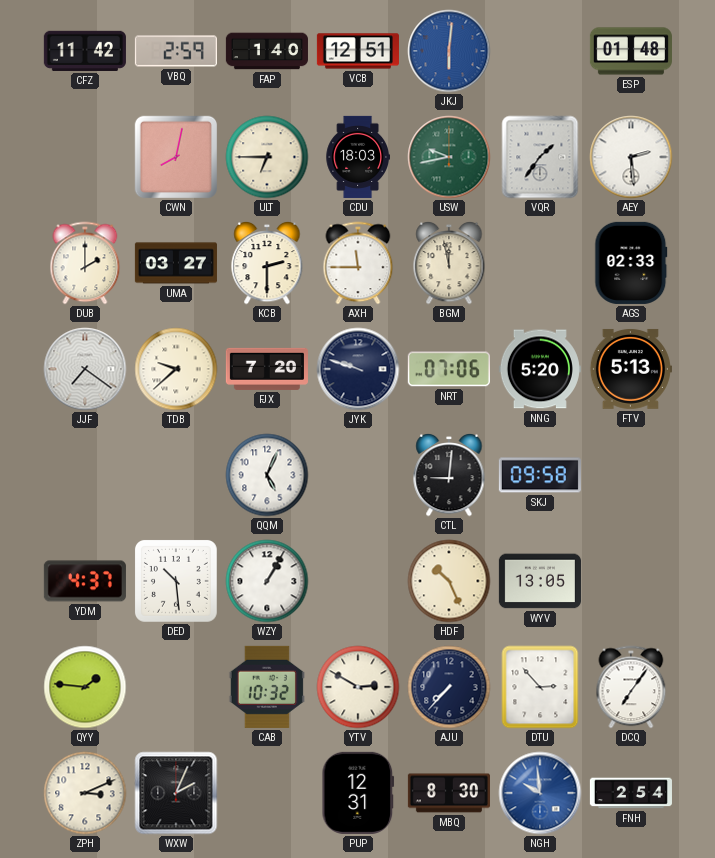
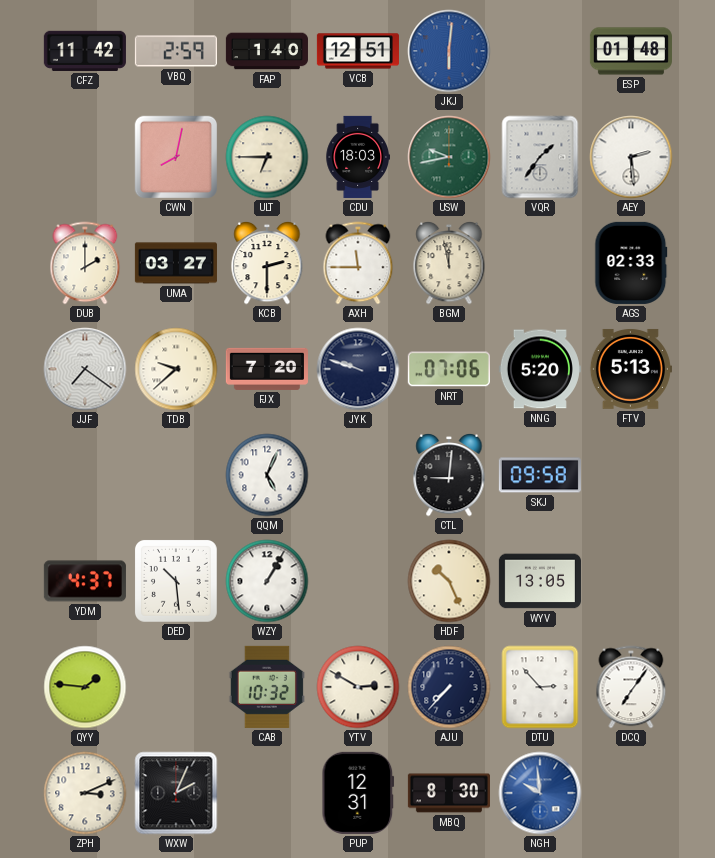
FNH: 2:54 -> none (631, 793)
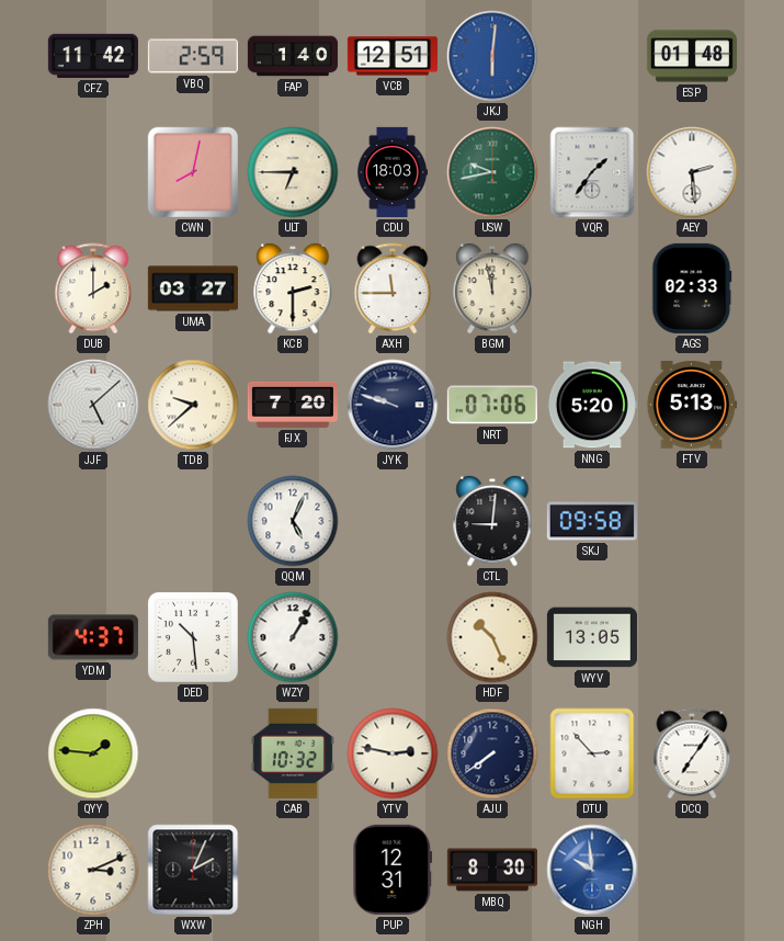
JJF: 7:21 -> 5:08 (93, 405)
YTV: 2:50 -> 2:47 (393, 753)
AJU: 7:37 -> 7:39 (492, 753)
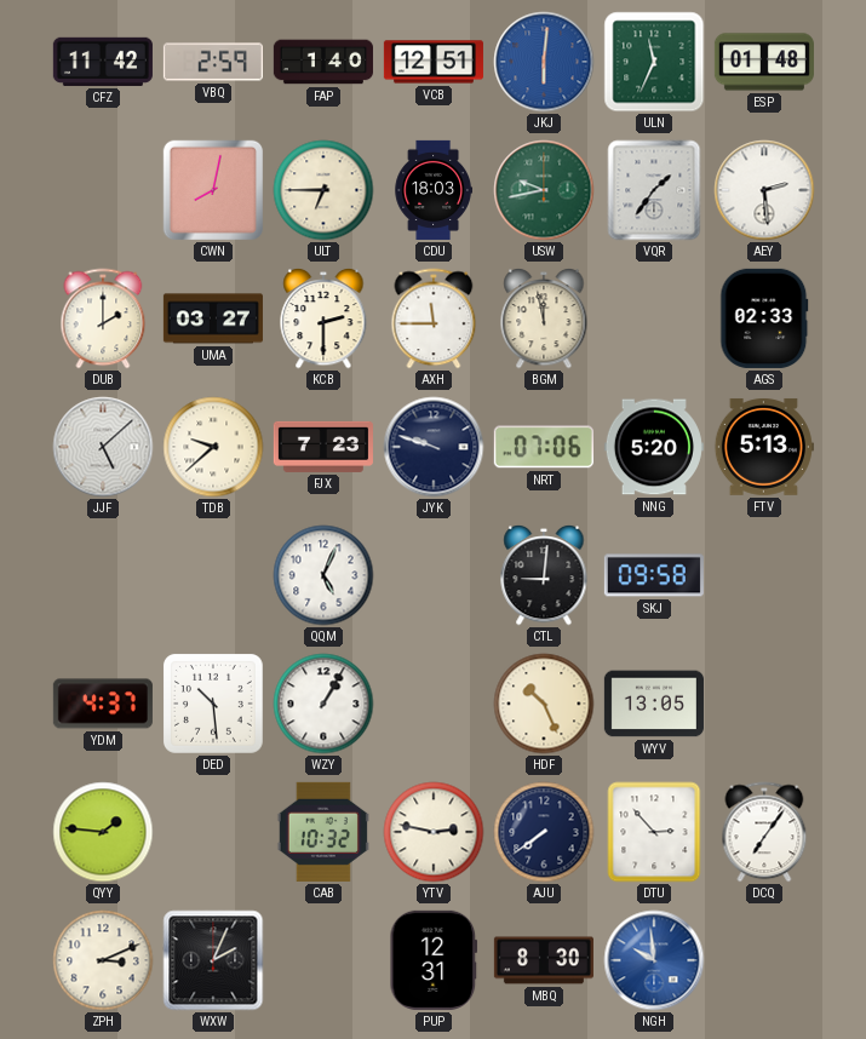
ULN: none -> 11:34 (654, 62)
FJX: 7:20 -> 7:23 (323, 447)
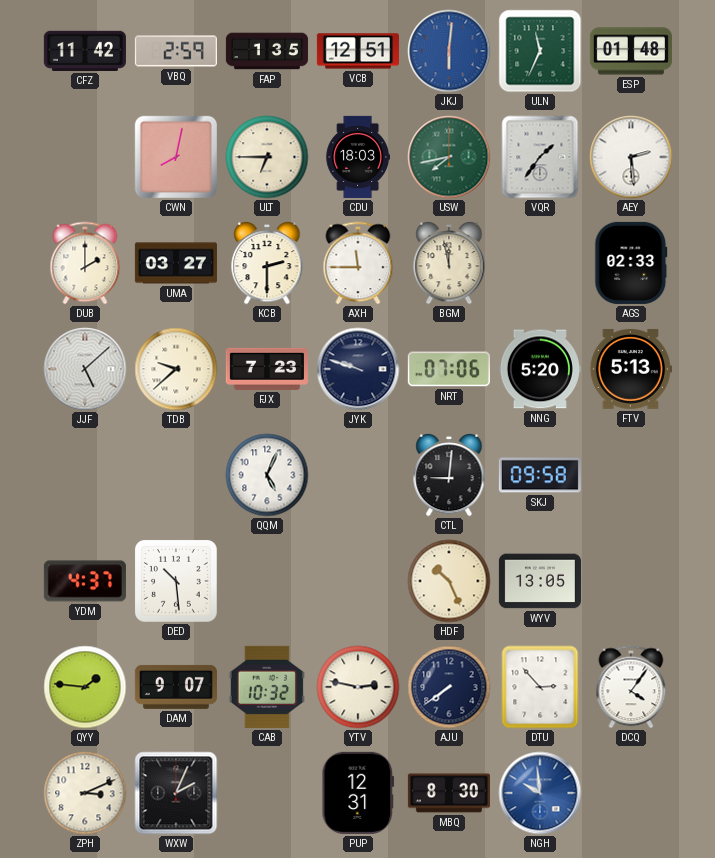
FAP: 1:40 -> 1:35 (267, 51)
USW: 9:43 -> 7:43 (449, 157)
WZY: 1:05 -> none (323, 704)
DAM: none -> 9:07 (176, 687)
DCQ: 7:06 -> 4:06 (631, 687)
